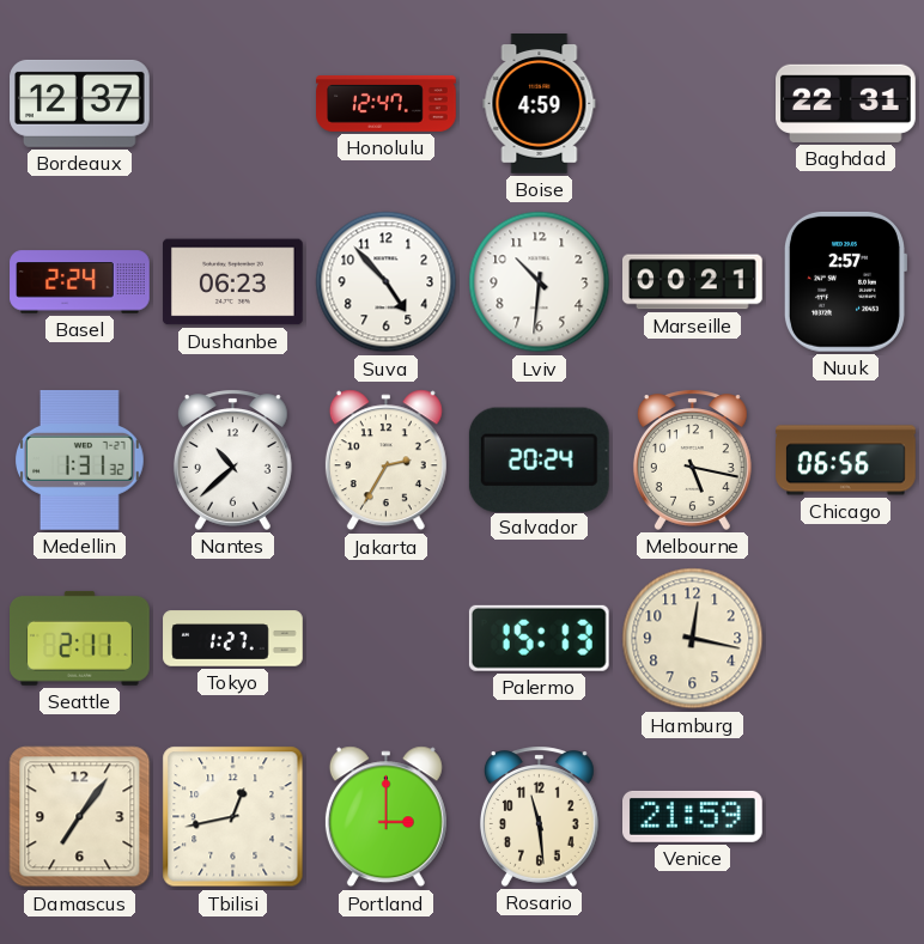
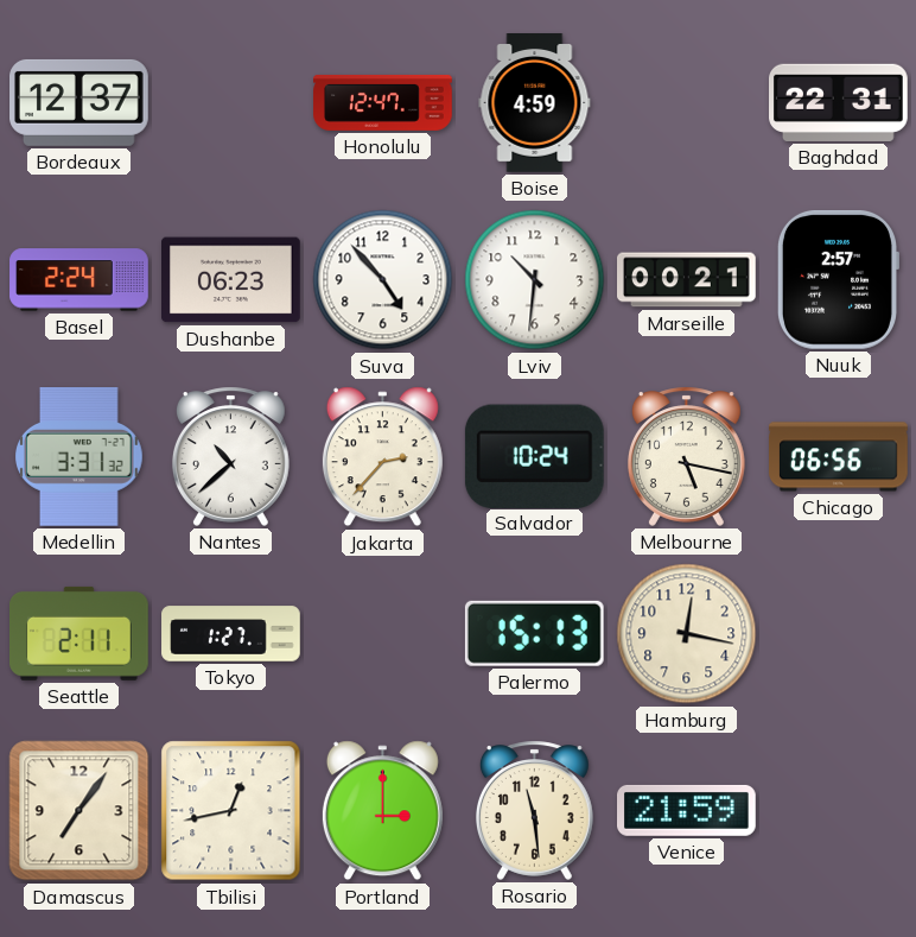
Medellin: 1:31 -> 3:31 (79, 457)
Jakarta: 2:35 -> 2:37 (382, 457)
Salvador: 20:24 -> 10:24 (534, 456)
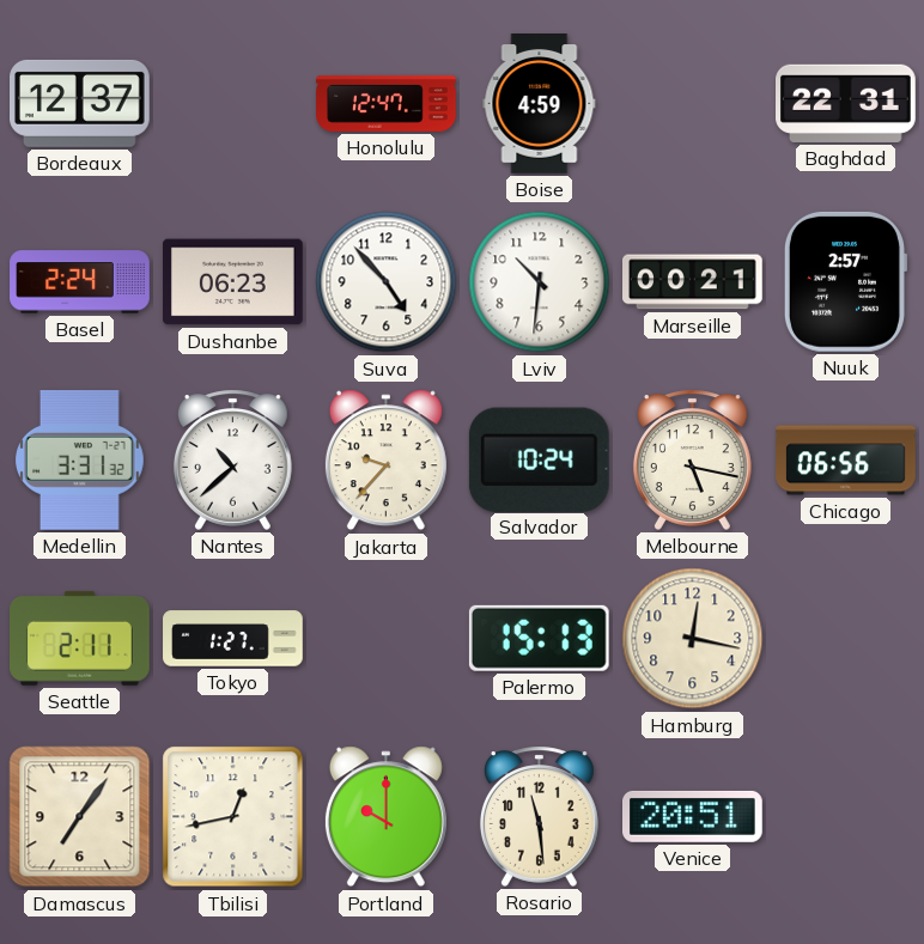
Jakarta: 2:37 -> 9:37 (385, 461)
Portland: 3:00 -> 10:00 (385, 817)
Venice: 21:59 -> 20:51 (693, 816)
